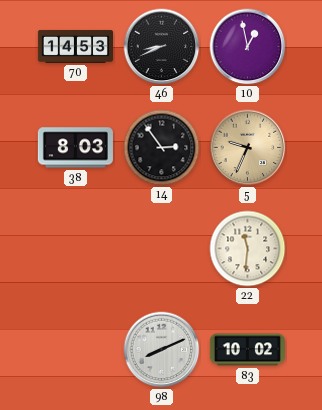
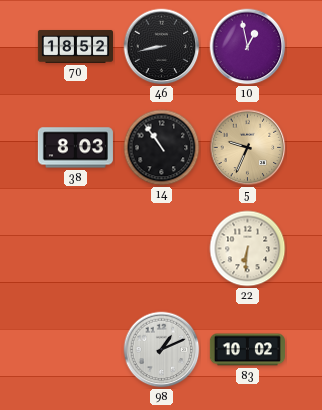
70: 14:53 -> 18:52 (75, 46)
46: 8:41 -> 8:43 (162, 47)
14: 2:54 -> 10:54 (162, 148)
22: 11:31 -> 6:31 (248, 249)
98: 8:11 -> 1:11 (162, 350)
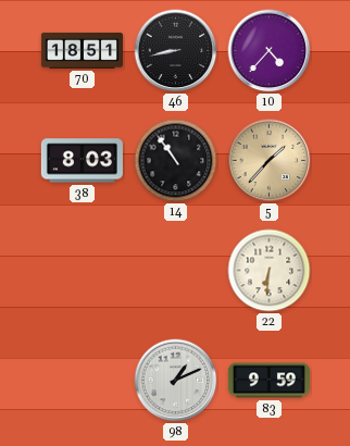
70: 18:52 -> 18:51 (82, 50)
10: 12:58 -> 4:37 (270, 51)
5: 9:34 -> 1:37 (270, 161)
83: 10:02 -> 9:59 (268, 381)
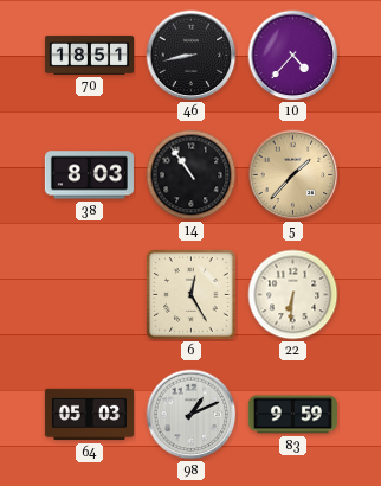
6: none -> 12:25 (192, 295)
64: none -> 05:03 (89, 415)
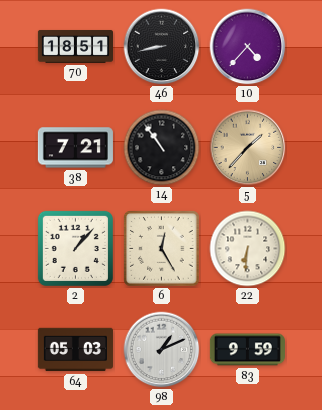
38: 8:03 -> 7:21 (75, 148)
2: none -> 1:07 (75, 248)
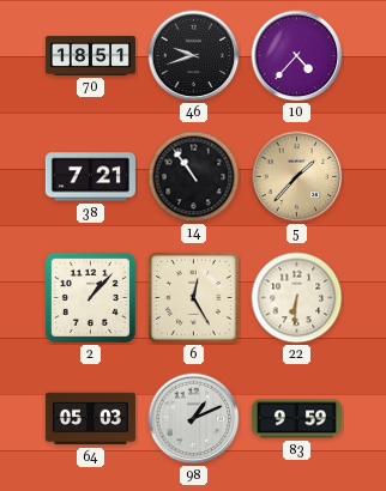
46: 8:43 -> 9:42 (194, 56)
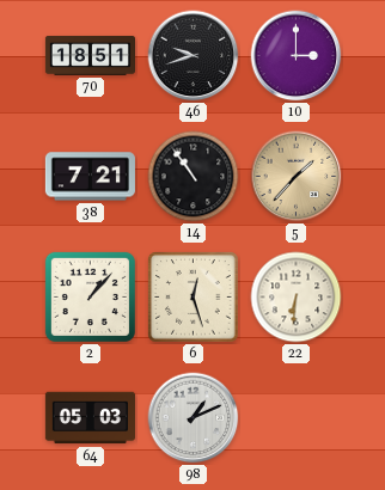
10: 4:37 -> 3:00 (297, 56)
6: 12:25 -> 12:27 (194, 298)
83: 9:59 -> none (296, 419)
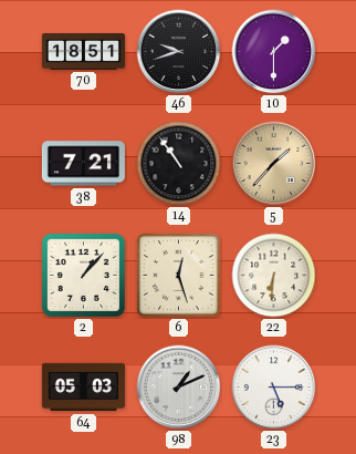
10: 3:00 -> 1:30 (274, 52)
23: none -> 5:15 (274, 388)
